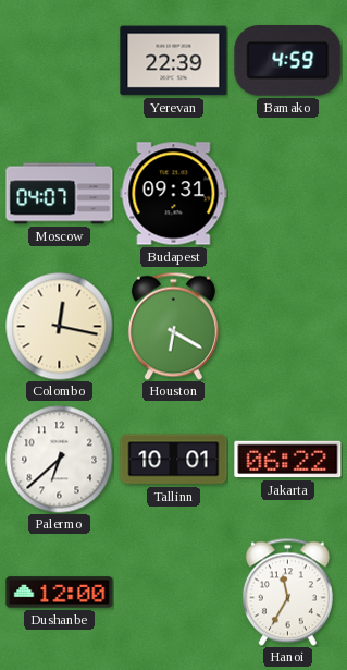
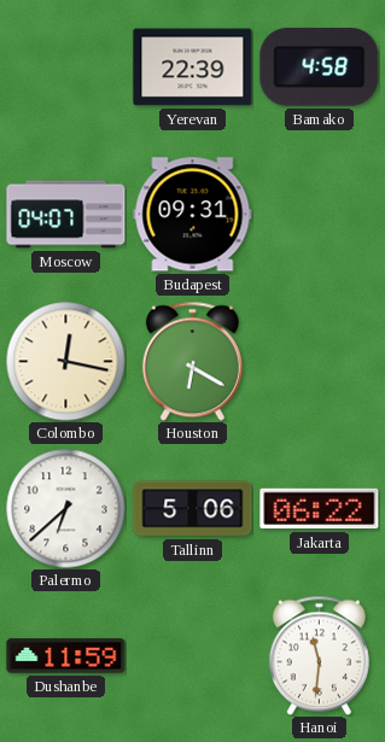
Bamako: 4:59 -> 4:58 (320, 68)
Tallinn: 10:01 -> 5:06 (193, 509)
Dushanbe: 12:00 -> 11:59 (66, 656)
Hanoi: 11:35 -> 11:31 (319, 655)
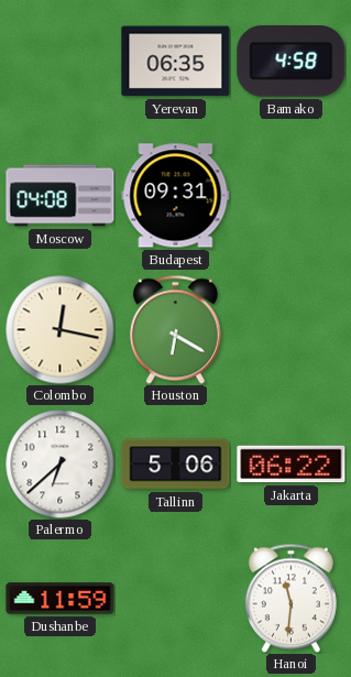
Yerevan: 22:39 -> 06:35 (176, 62)
Moscow: 04:07 -> 04:08 (61, 196)
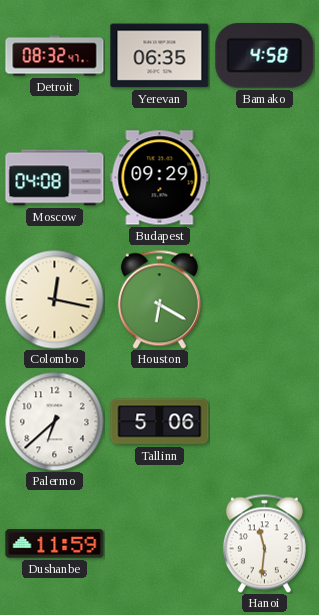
Detroit: none -> 08:32 (55, 56)
Budapest: 09:31 -> 09:29 (160, 178)
Jakarta: 06:22 -> none (292, 465)
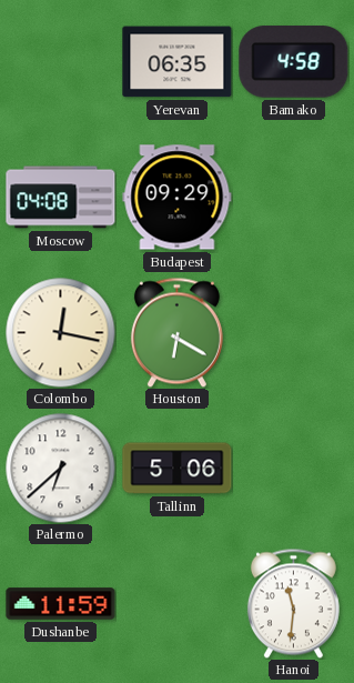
Detroit: 08:32 -> none (55, 56)
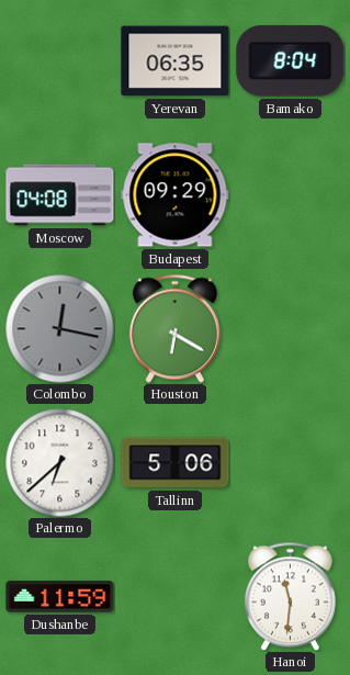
Bamako: 4:58 -> 8:04 (291, 61)
Colombo dial: cream -> grey (60, 329)
